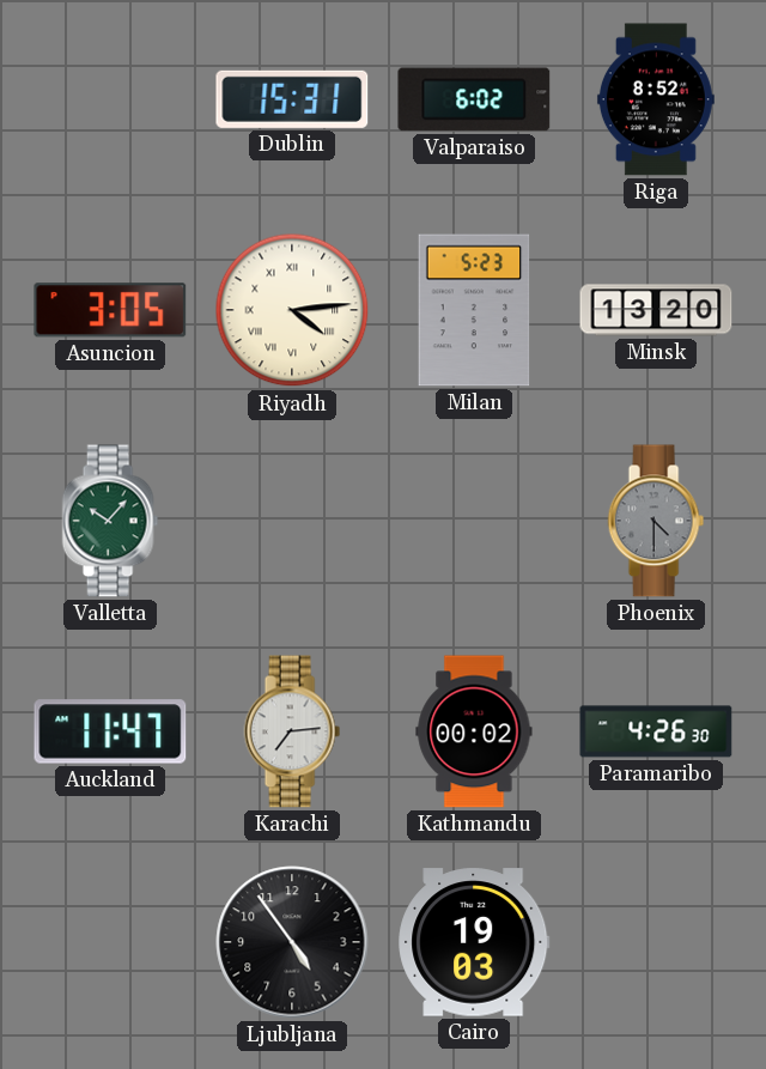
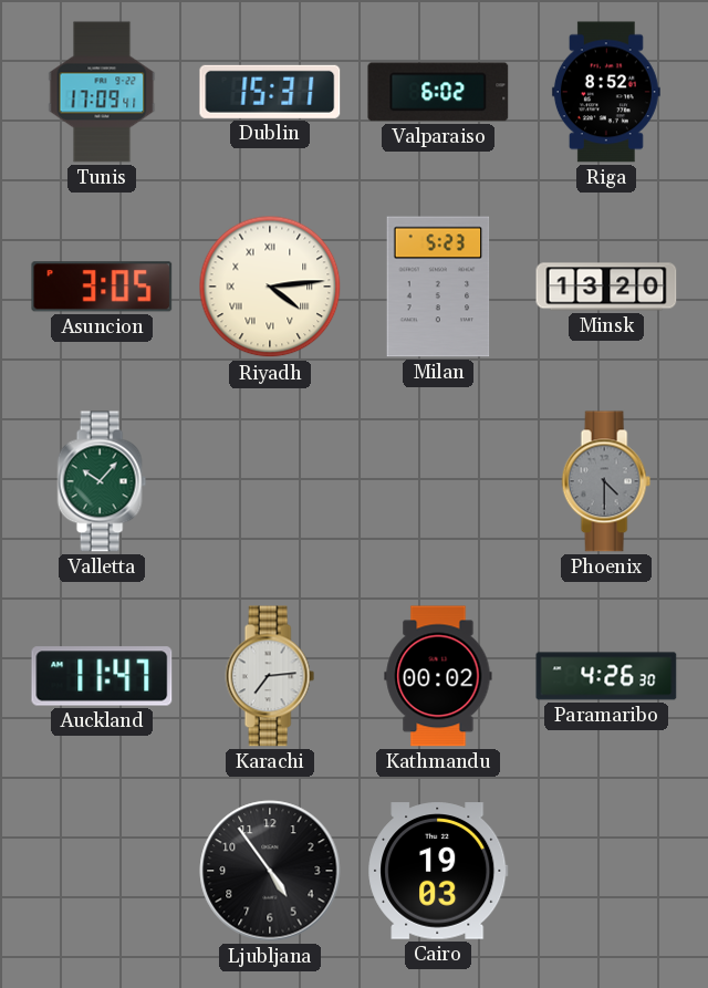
Tunis: none -> 17:09 (102, 92)
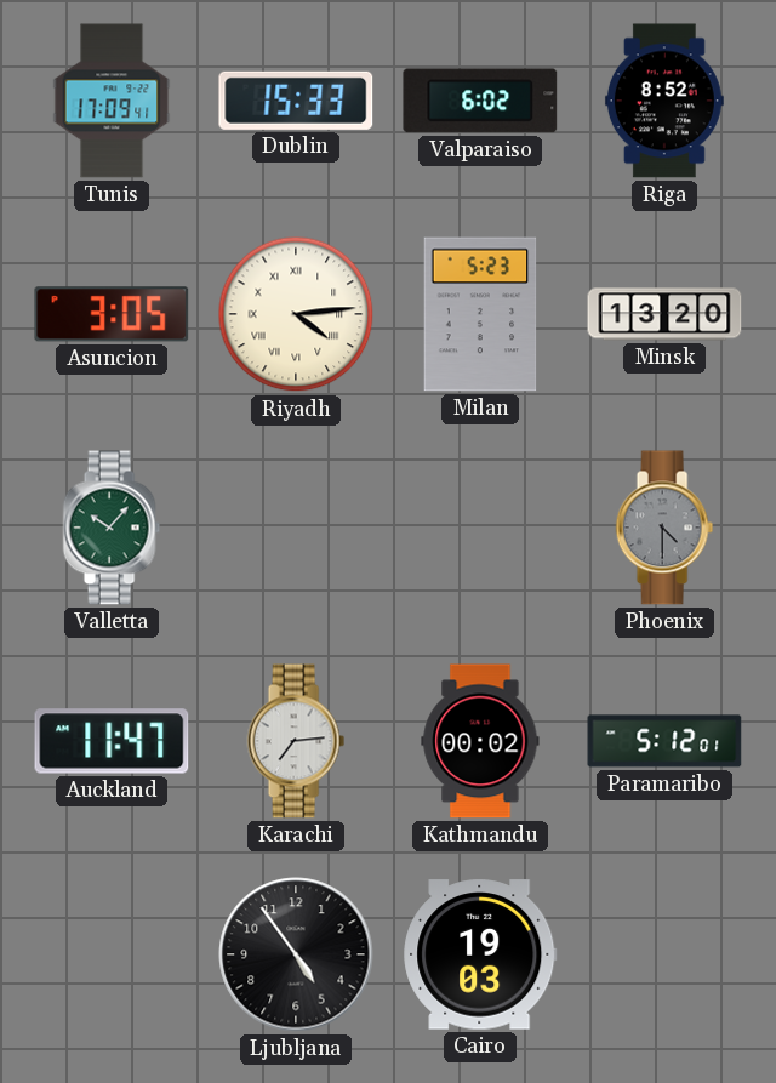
Dublin: 15:31 -> 15:33 (296, 101)
Paramaribo: 4:26 -> 5:12 (664, 741)
